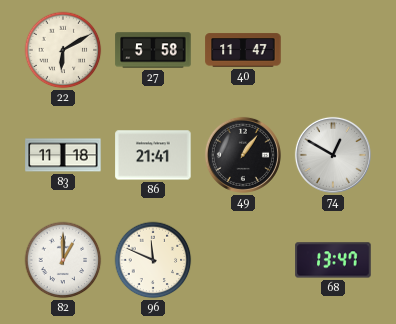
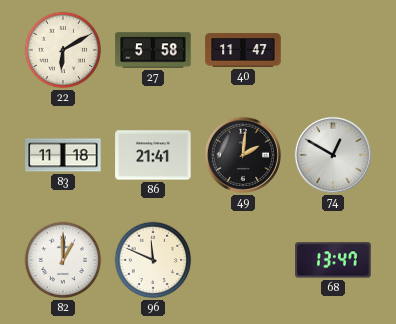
49: 1:06 -> 2:01 (243, 155)
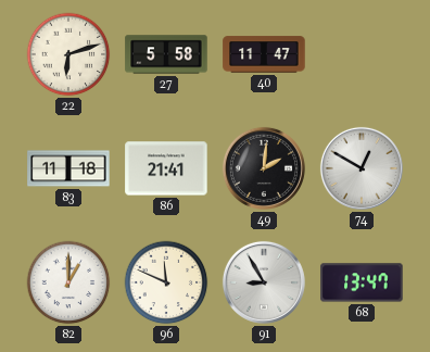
22: 6:10 -> 6:12 (68, 54)
91: none -> 8:55 (264, 282)
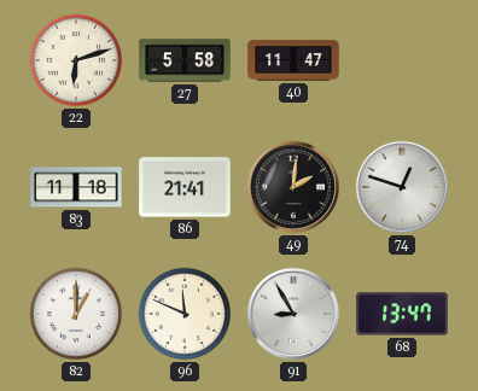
74: 12:50 -> 12:48 (402, 187)
